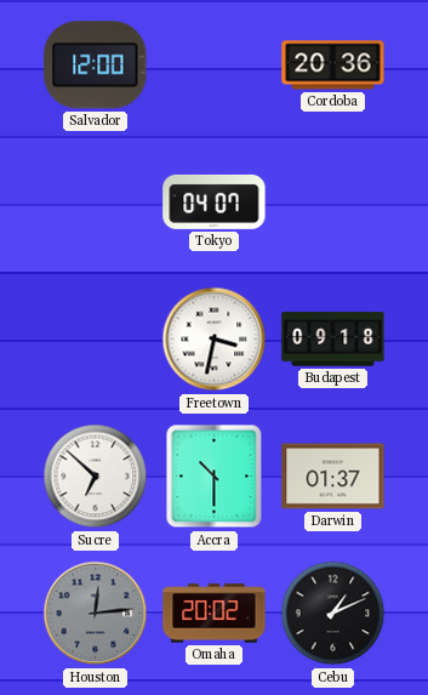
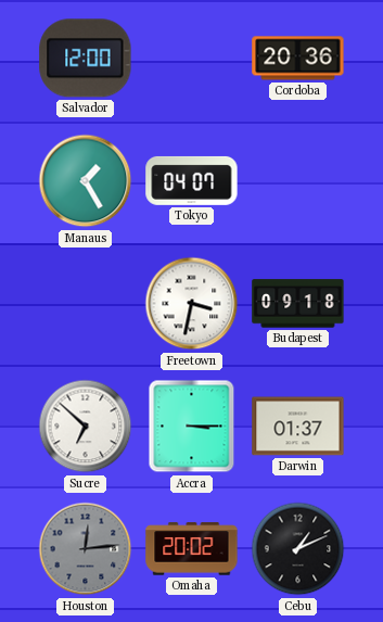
Manaus: none -> 1:25 (86, 181)
Accra: 10:30 -> 3:15 (192, 427)
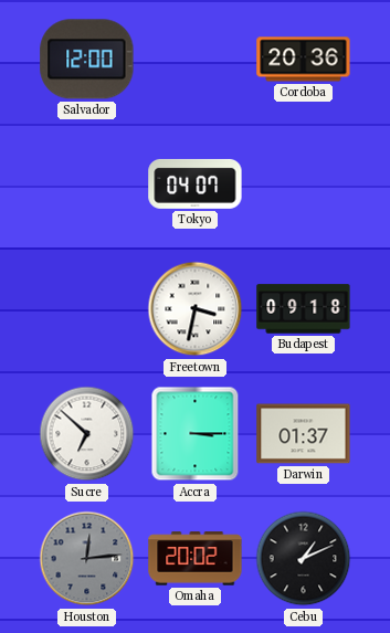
Manaus: 1:25 -> none (86, 181)
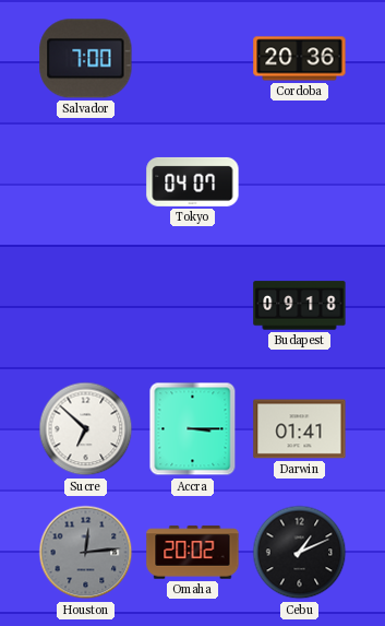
Salvador: 12:00 -> 7:00 (86, 59)
Freetown: 3:32 -> none (196, 309)
Darwin: 01:37 -> 01:41 (300, 429)
